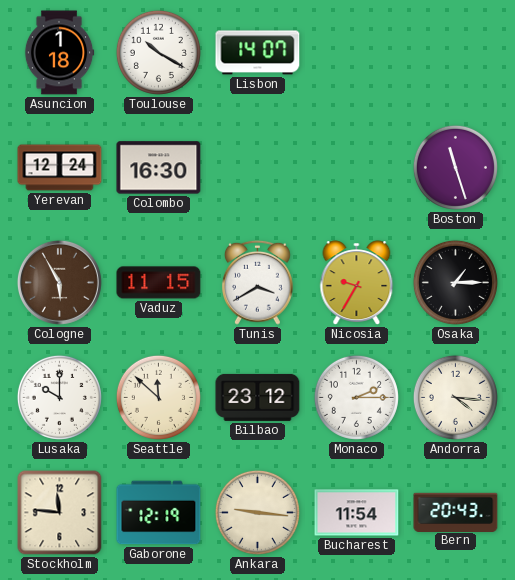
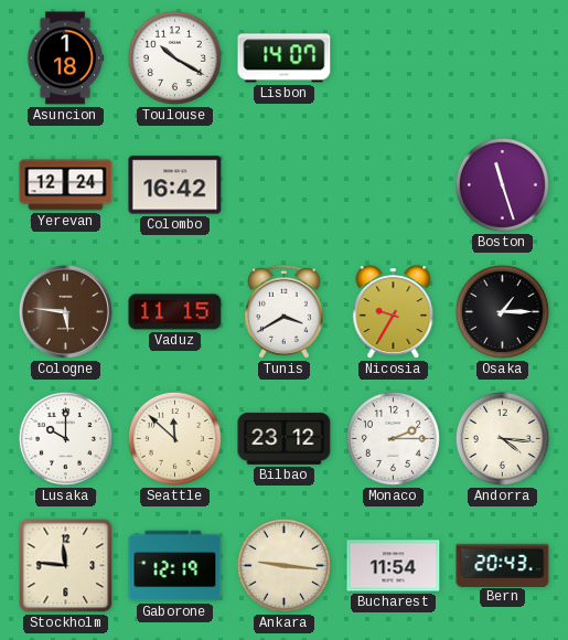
Colombo: 16:30 -> 16:42 (175, 185)
Cologne: 5:55 -> 5:46 (65, 311)
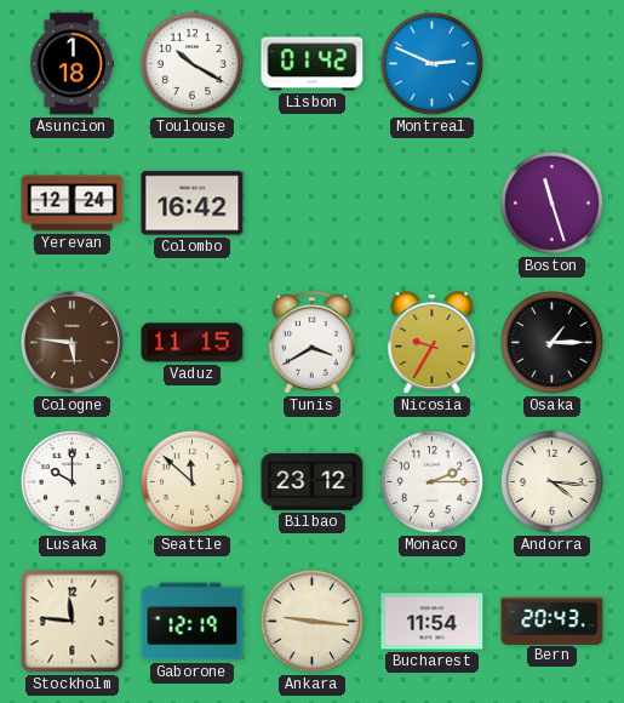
Lisbon: 14:07 -> 01:42 (313, 64)
Montreal: none -> 2:49 (431, 63)
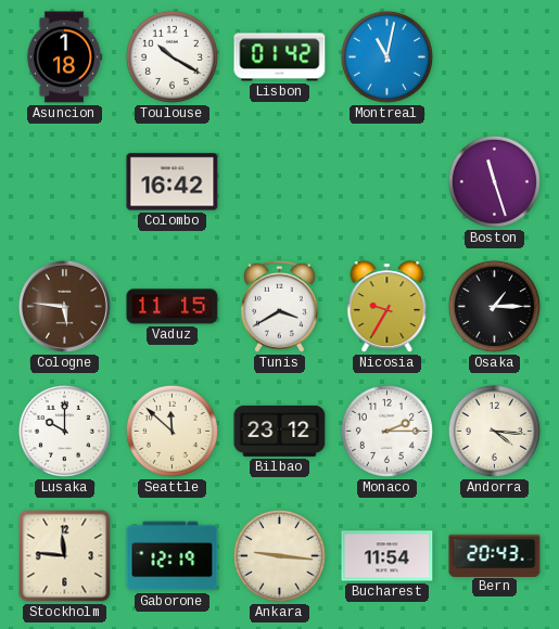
Montreal: 2:49 -> 11:02 (386, 56)
Yerevan: 12:24 -> none (73, 204)
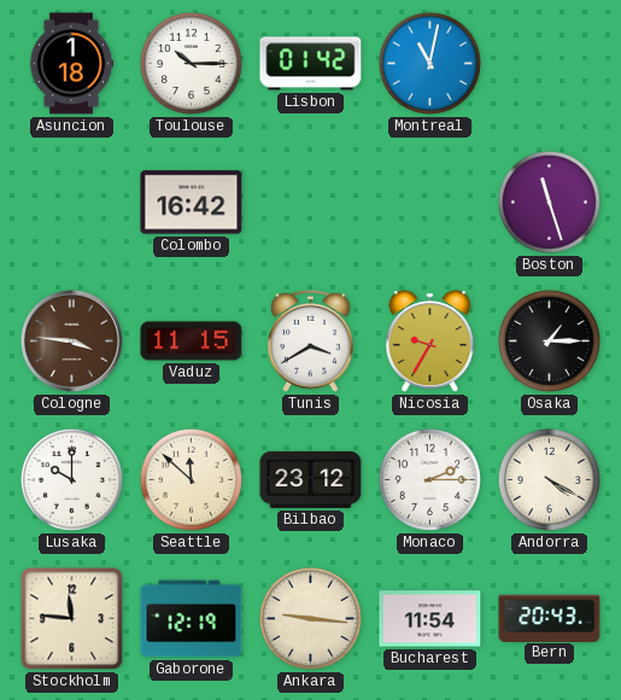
Toulouse: 10:20 -> 10:15 (191, 63)
Cologne: 5:46 -> 3:46 (71, 340)
Andorra: 4:16 -> 4:20 (549, 479)
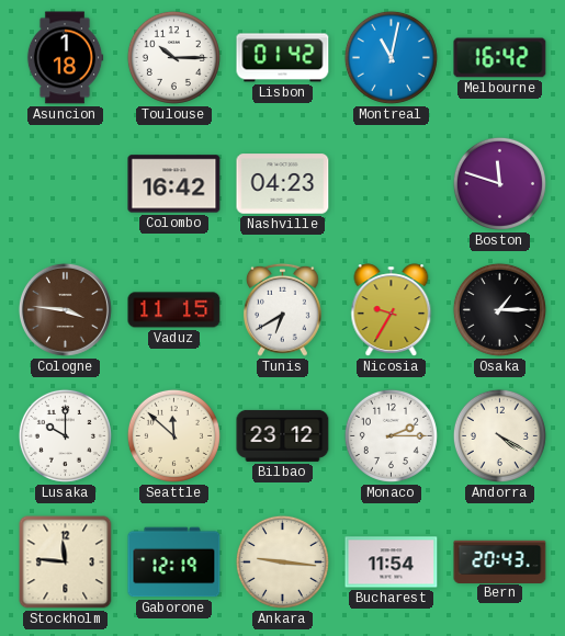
Melbourne: none -> 16:42 (500, 58)
Nashville: none -> 04:23 (283, 184)
Boston: 11:27 -> 11:48 (499, 183)
Tunis: 3:40 -> 6:40 (282, 309)
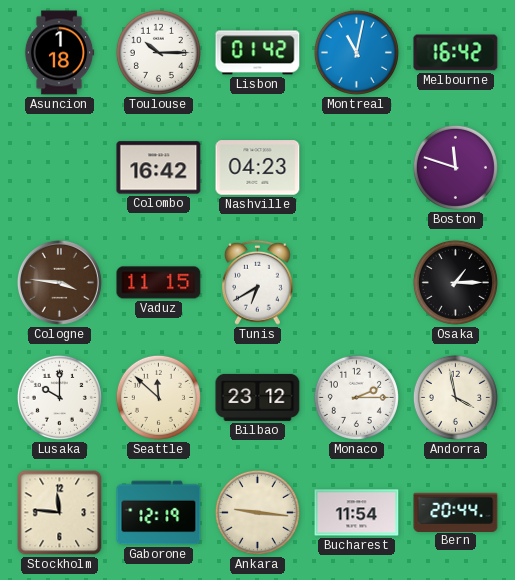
Nicosia: 9:35 -> none (392, 310)
Andorra: 4:20 -> 3:58 (455, 397)
Bern: 20:43 -> 20:44 (456, 512)
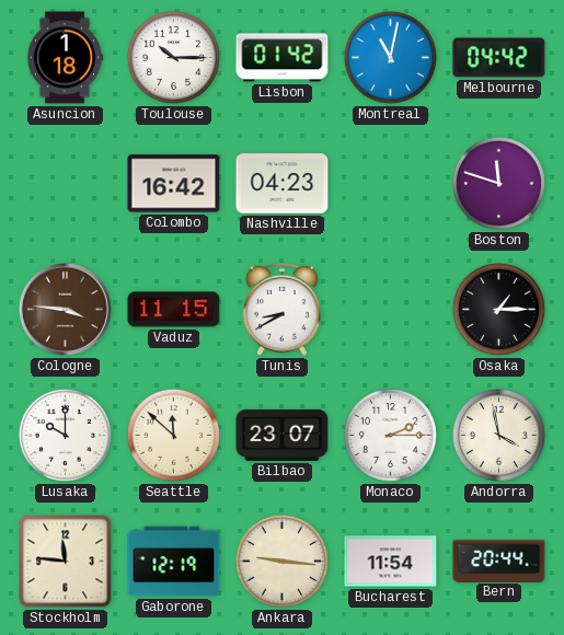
Melbourne: 16:42 -> 04:42 (499, 58)
Tunis: 6:40 -> 8:40 (281, 309)
Bilbao: 23:12 -> 23:07 (283, 435)
